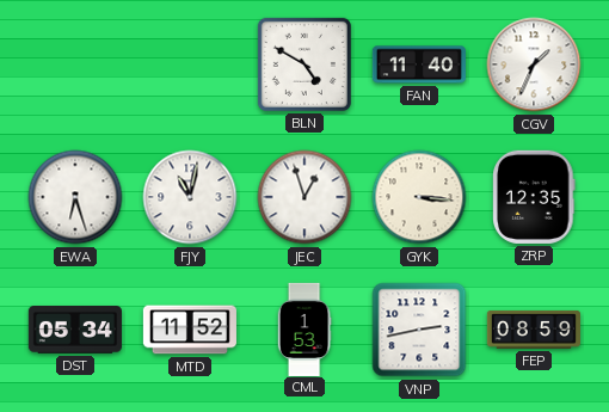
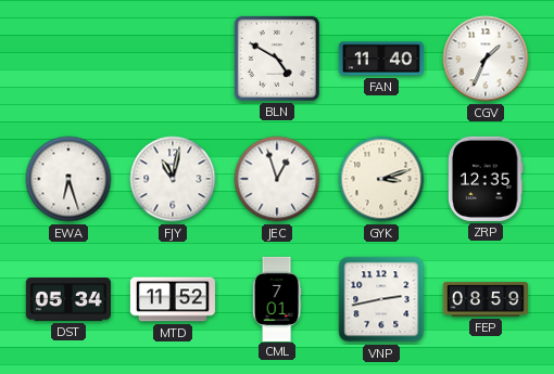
GYK: 3:16 -> 3:12 (381, 179)
CML: 1:53 -> 7:01 (277, 298)
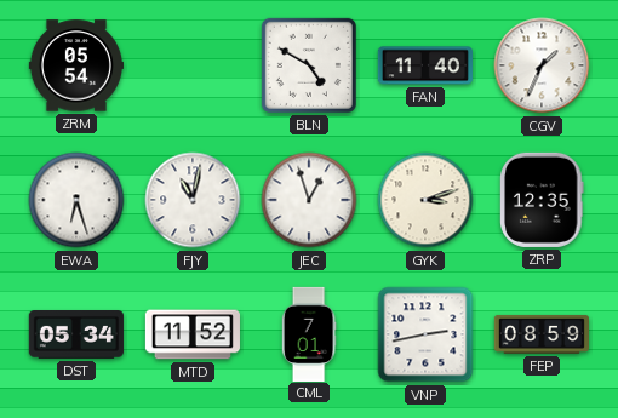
ZRM: none -> 05:54 (76, 65)
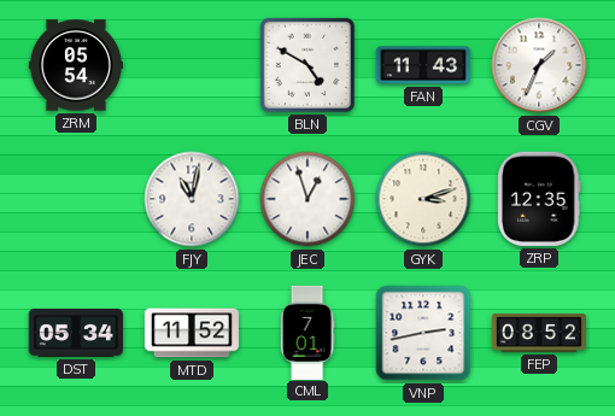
FAN: 11:40 -> 11:43 (423, 65)
EWA: 6:27 -> none (76, 200)
FEP: 08:59 -> 08:52 (538, 333)
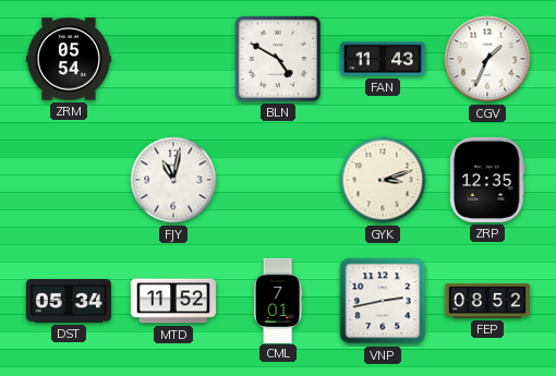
JEC: 12:57 -> none (307, 199)
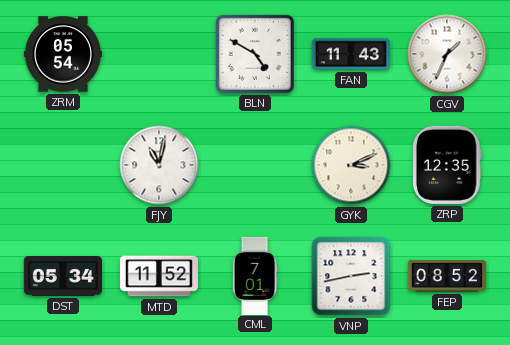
GYK: 3:12 -> 3:11 (351, 165)
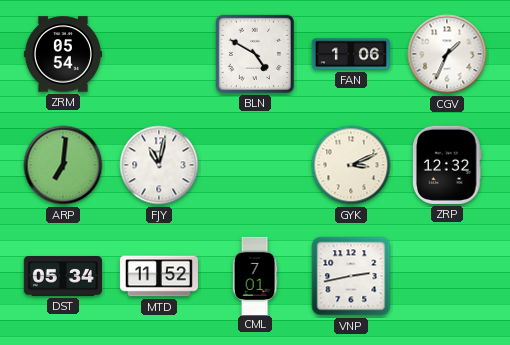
FAN: 11:43 -> 1:06 (351, 54)
ARP: none -> 7:01 (63, 165)
ZRP: 12:35 -> 12:32 (447, 165)
FEP: 08:52 -> none (446, 276)
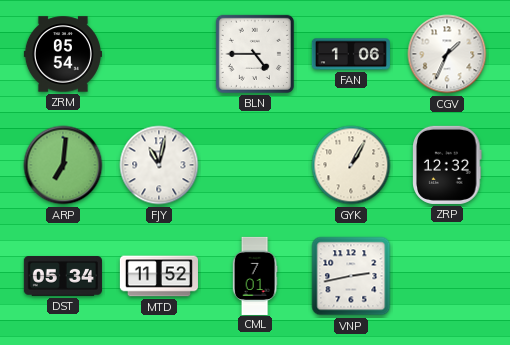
BLN: 4:50 -> 4:45 (255, 54)
GYK: 3:11 -> 1:05 (351, 165)
